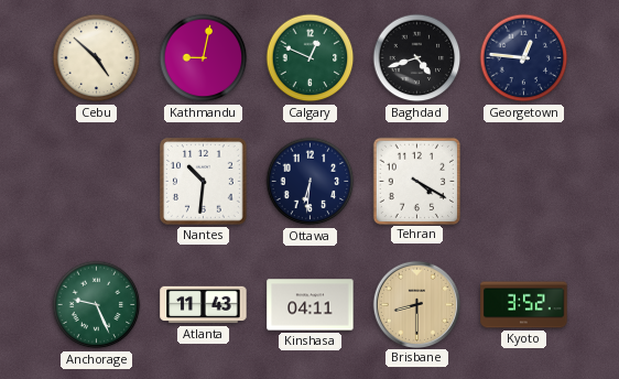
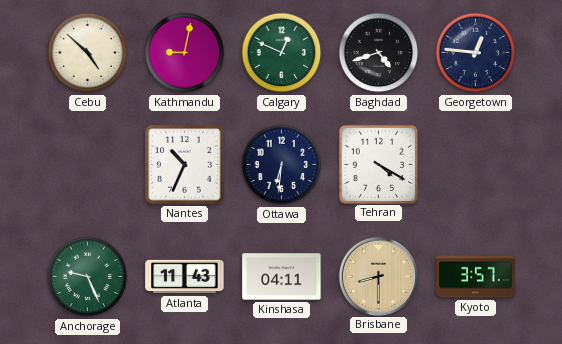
Nantes: 10:31 -> 10:34 (185, 165)
Kyoto: 3:52 -> 3:57 (476, 277)
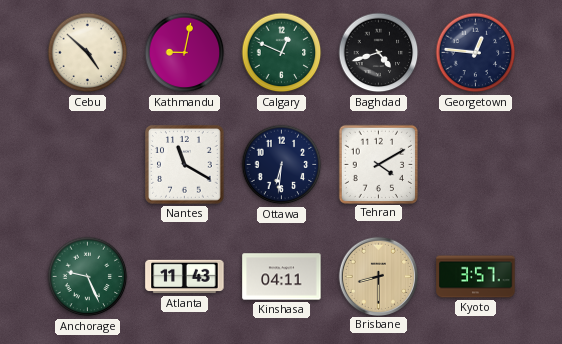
Nantes: 10:34 -> 11:20 (185, 165)
Tehran: 4:20 -> 4:10 (378, 164)
